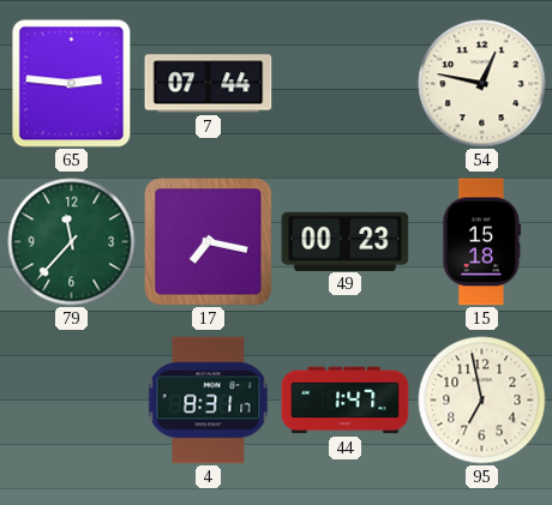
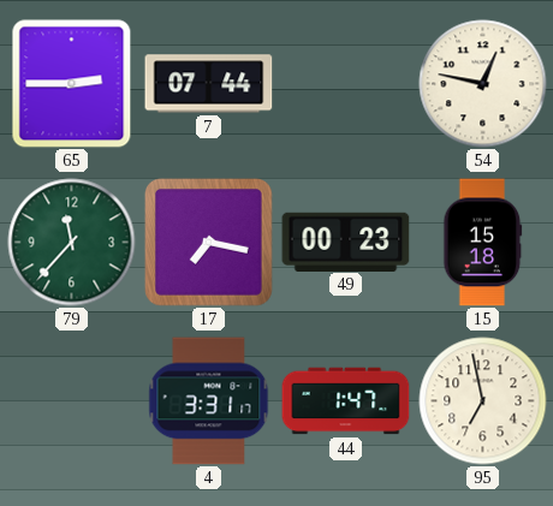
65: 2:46 -> 2:45 (72, 84)
4: 8:31 -> 3:31 (209, 401)
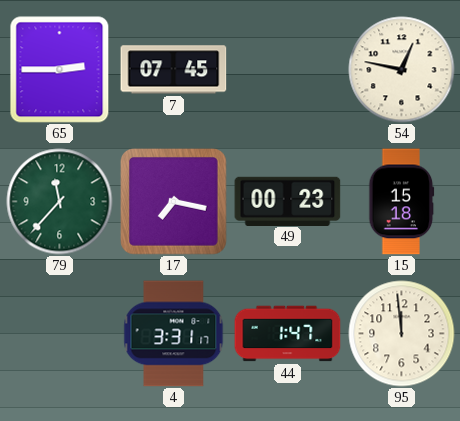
7: 07:44 -> 07:45 (174, 70)
95: 6:58 -> 11:59 (402, 334)
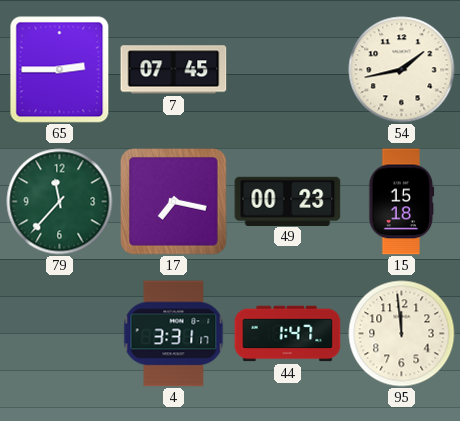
54: 12:47 -> 1:43 (402, 70)
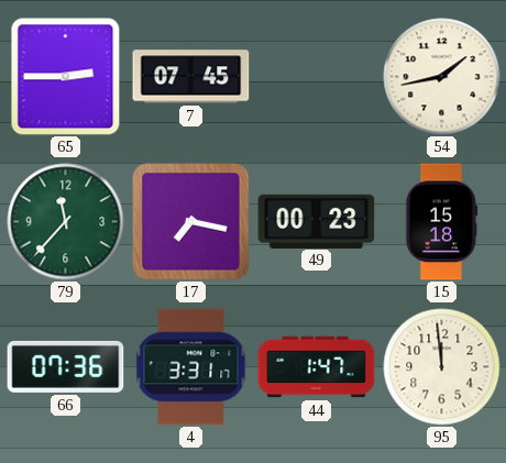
66: none -> 07:36 (66, 366)
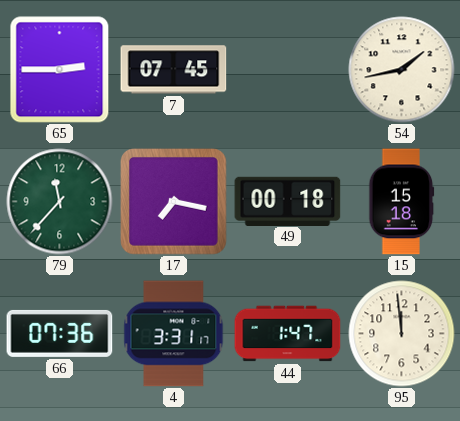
49: 00:23 -> 00:18 (288, 201)
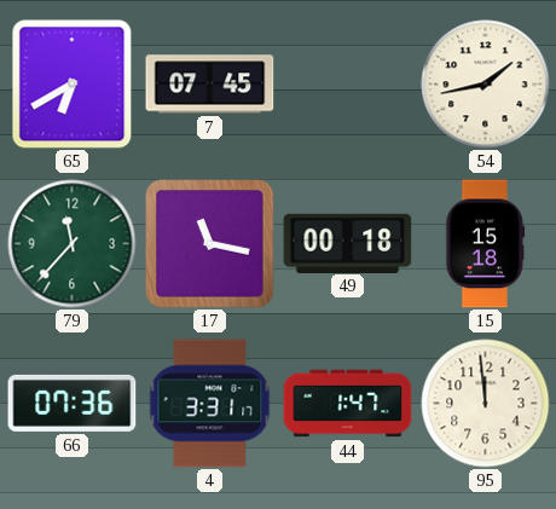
65: 2:45 -> 6:40 (73, 85)
17: 7:17 -> 11:17 (210, 244)
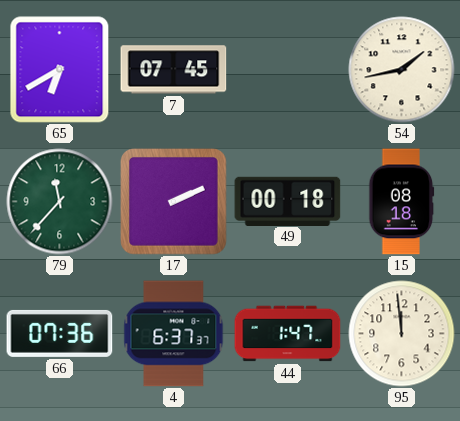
17: 11:17 -> 2:11 (174, 202)
15: 15:18 -> 08:18 (402, 202)
4: 3:31 -> 6:37 (174, 334)
